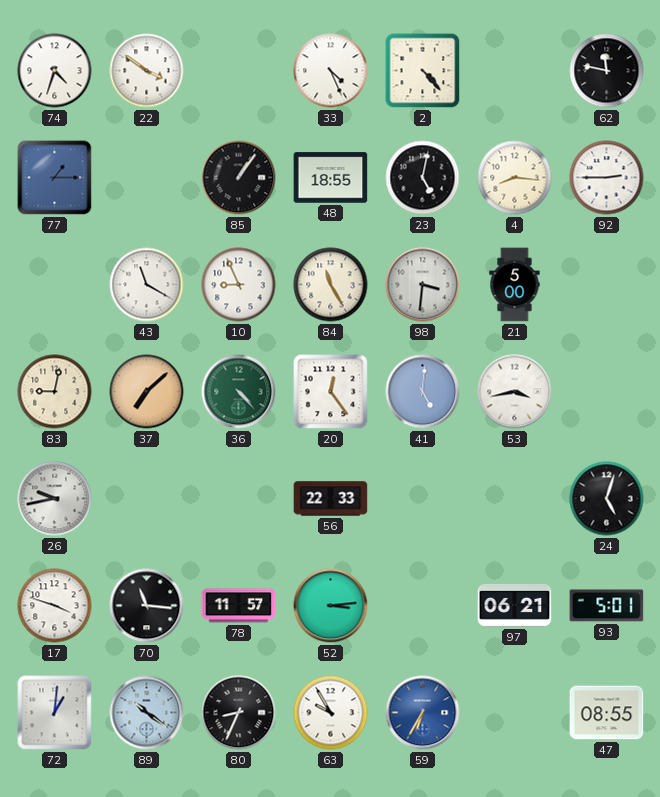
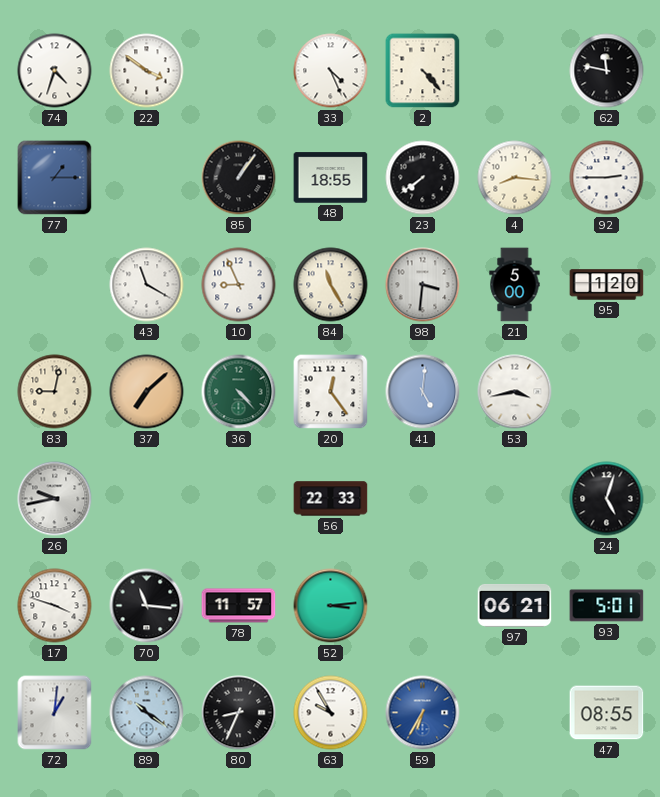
23: 5:02 -> 7:39 (423, 178)
95: none -> 1:20 (607, 285)
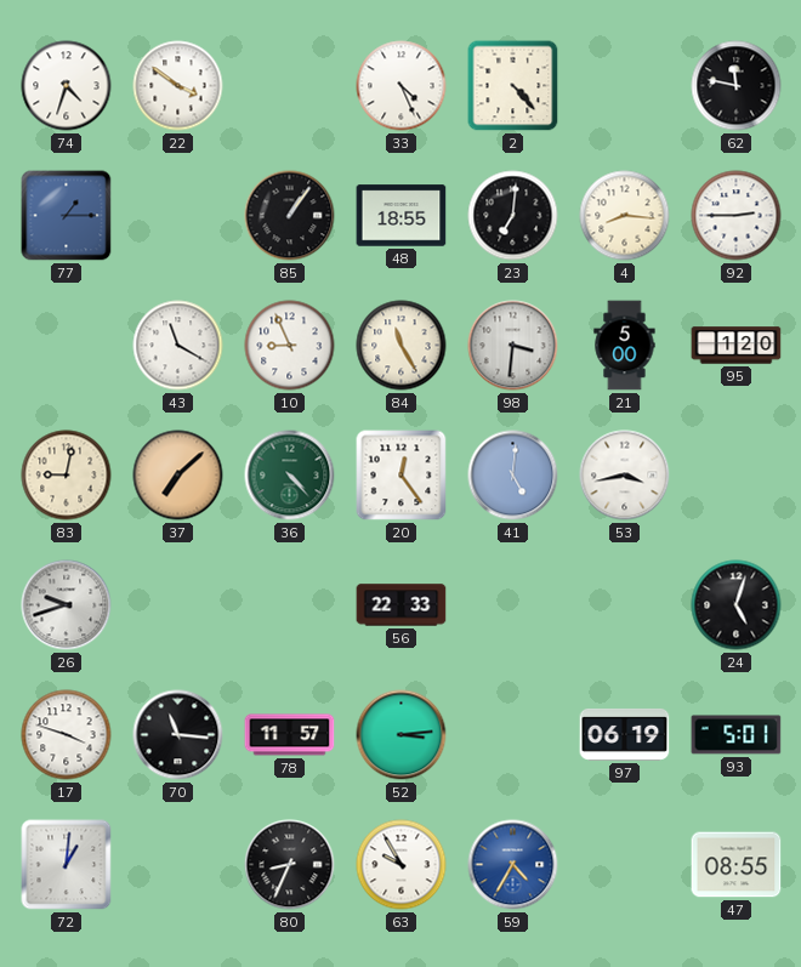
23: 7:39 -> 7:01 (513, 216)
26: 9:43 -> 9:42 (67, 605)
97: 06:21 -> 06:19 (625, 734)
89: 10:21 -> none (147, 713)
59: 6:35 -> 4:35 (513, 865)
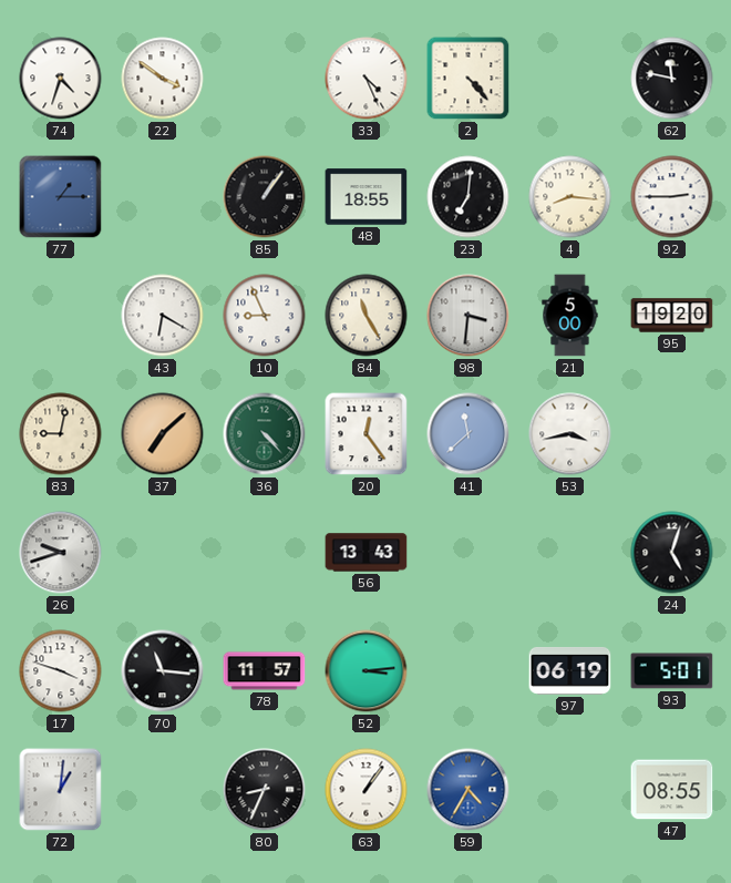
43: 11:20 -> 6:20 (163, 316)
95: 1:20 -> 19:20 (672, 316)
41: 5:01 -> 11:38 (469, 434)
56: 22:33 -> 13:43 (367, 553)
63: 9:55 -> 1:06 (367, 790)
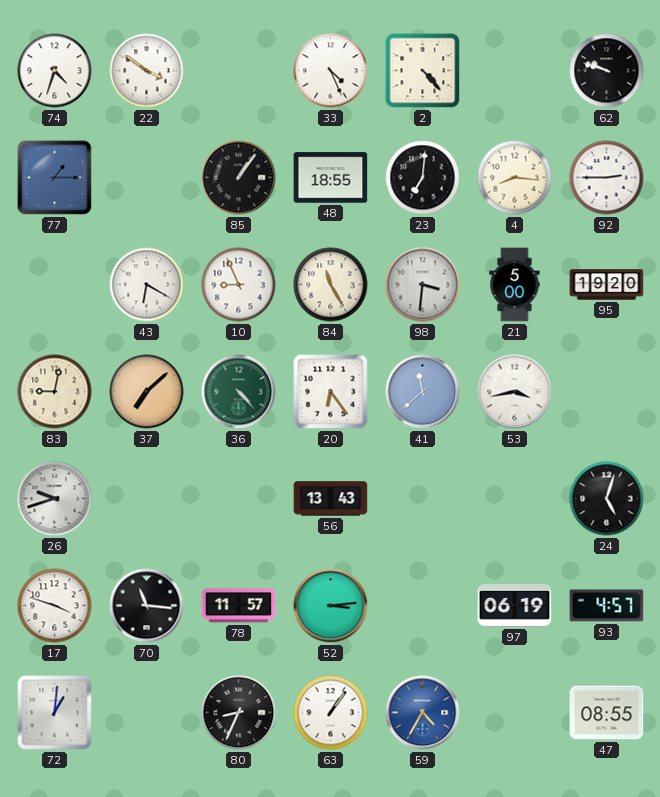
62: 11:47 -> 9:48 (607, 71)
20: 12:24 -> 6:24 (331, 392)
93: 5:01 -> 4:57 (607, 606)
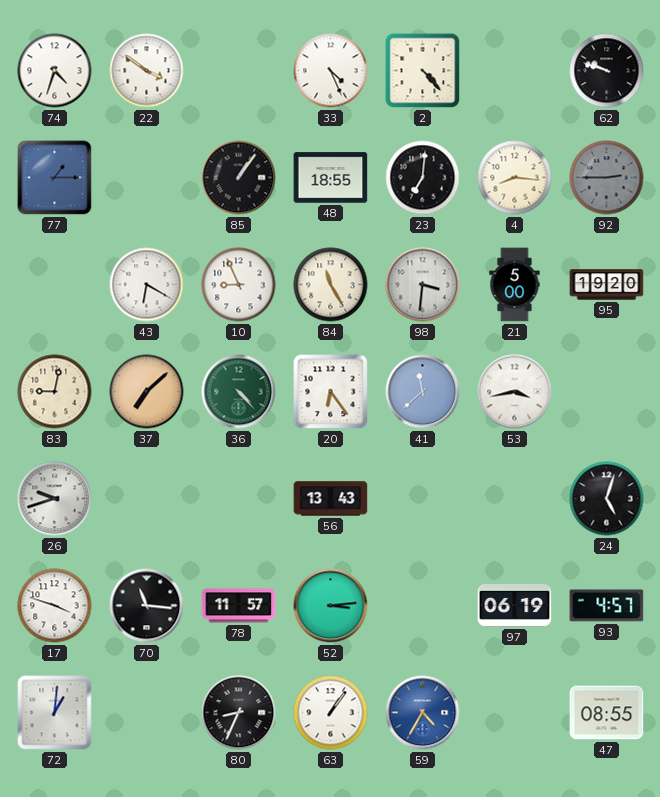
92 dial: white -> grey (607, 178)
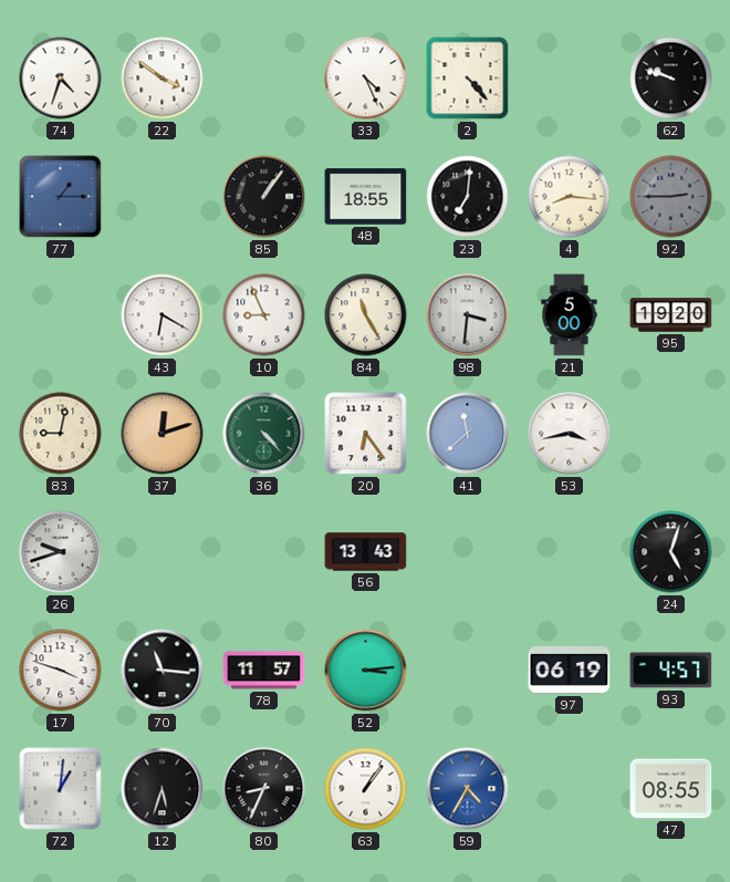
37: 7:08 -> 12:12 (163, 434)
12: none -> 5:33 (163, 789)
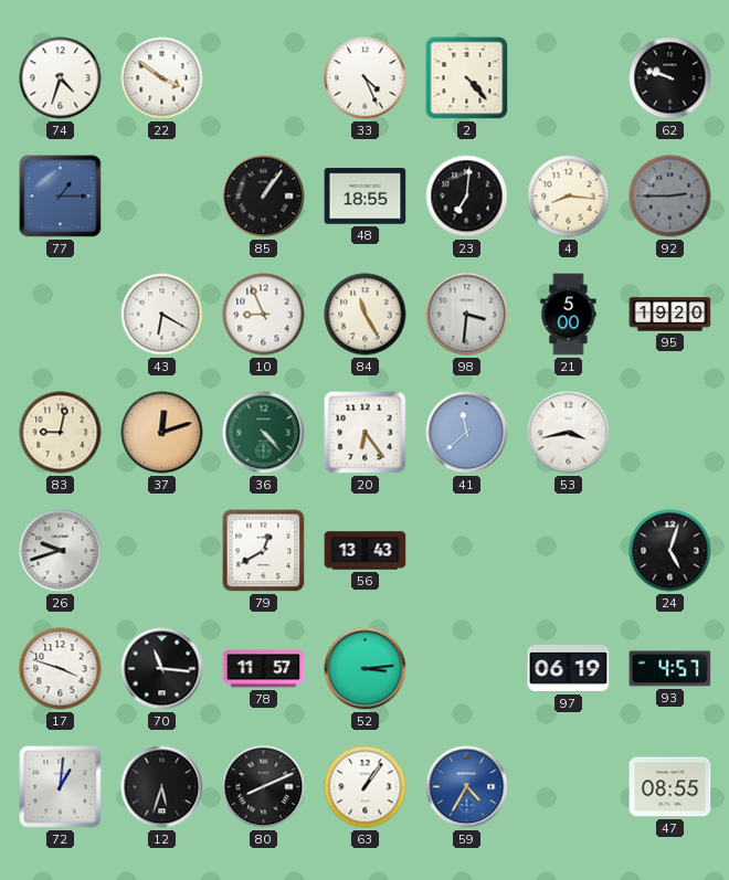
79: none -> 12:40 (264, 551)
80: 8:34 -> 8:11 (264, 787)
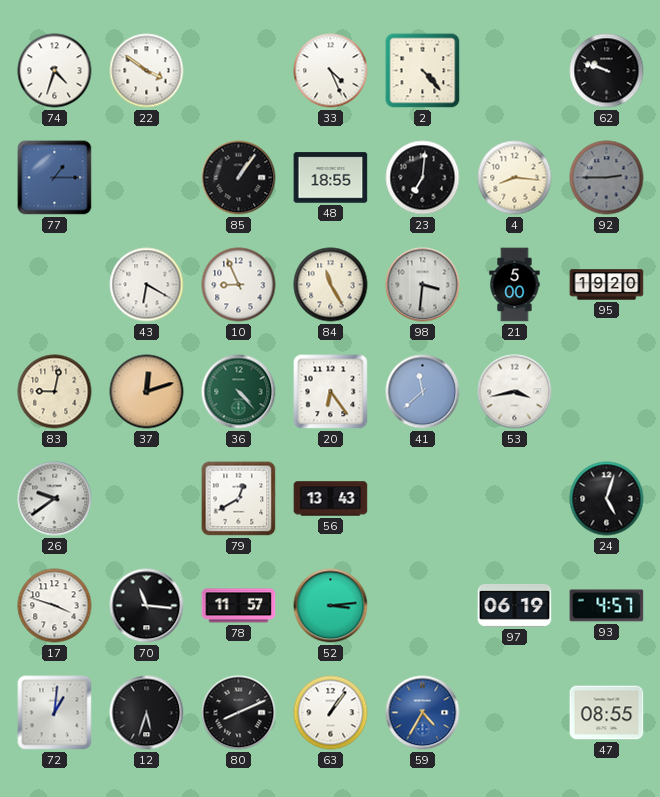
26: 9:42 -> 9:39 (55, 499)
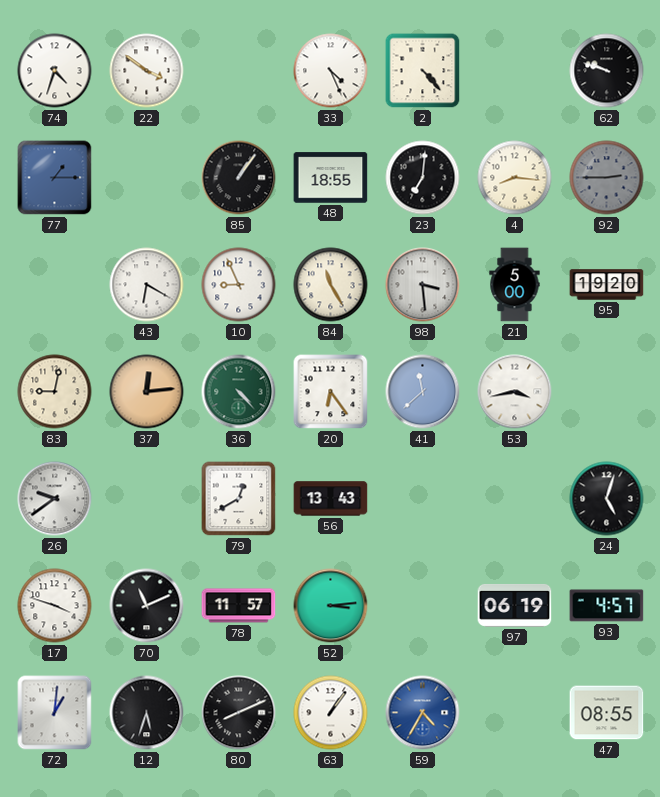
98: 3:31 -> 3:29 (423, 285)
37: 12:12 -> 12:14 (147, 392)
70: 11:16 -> 11:11 (147, 606)
